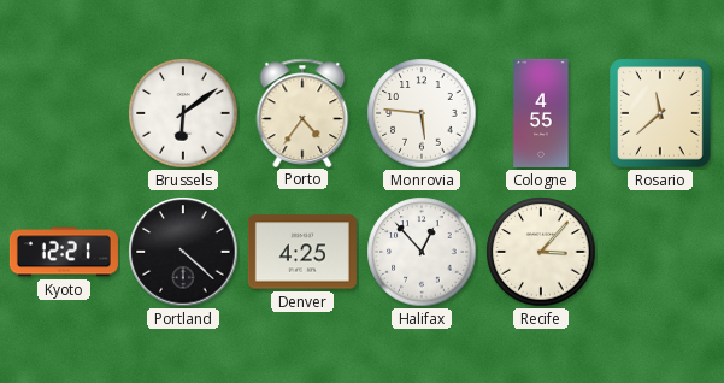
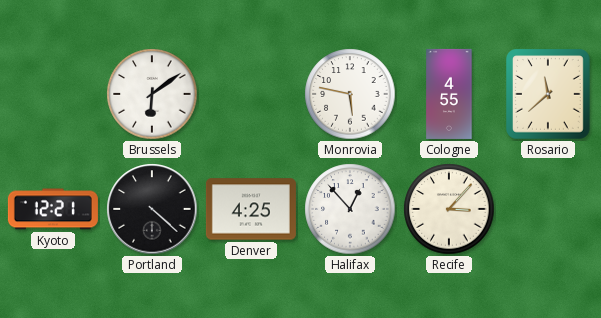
Porto: 4:36 -> none (302, 112)
Monrovia: 5:46 -> 5:47 (350, 94)
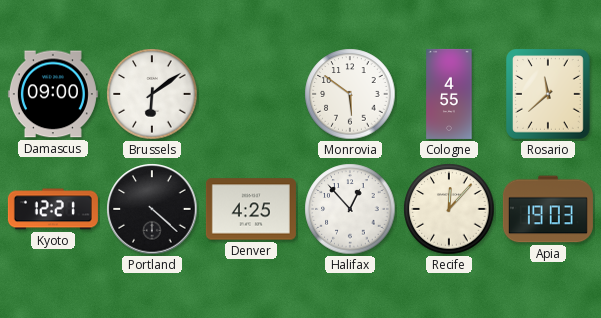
Damascus: none -> 09:00 (53, 94)
Monrovia: 5:47 -> 5:51 (350, 94)
Recife: 3:07 -> 12:07 (449, 209)
Apia: none -> 19:03 (548, 209)
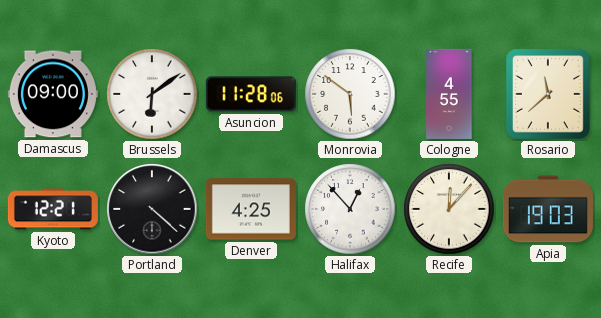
Asuncion: none -> 11:28 (251, 94)
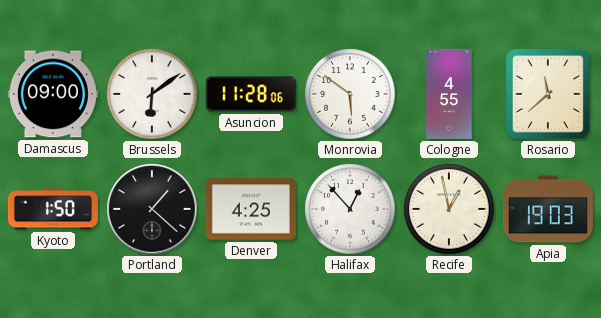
Kyoto: 12:21 -> 1:50 (53, 209)
Portland: 4:22 -> 1:22 (152, 209)
Recife: 12:07 -> 12:58 (449, 209)
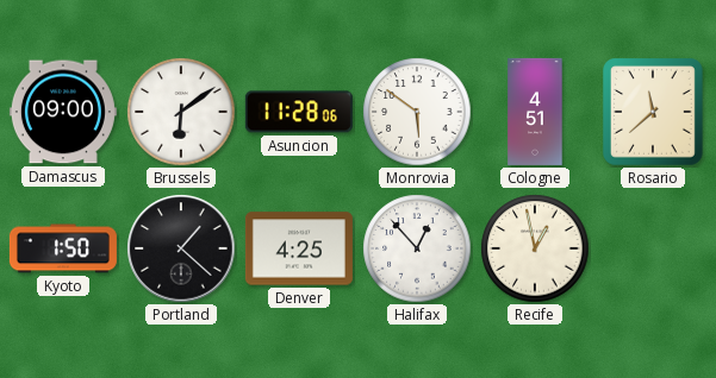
Cologne: 4:55 -> 4:51 (535, 112)
Apia: 19:03 -> none (548, 209)
